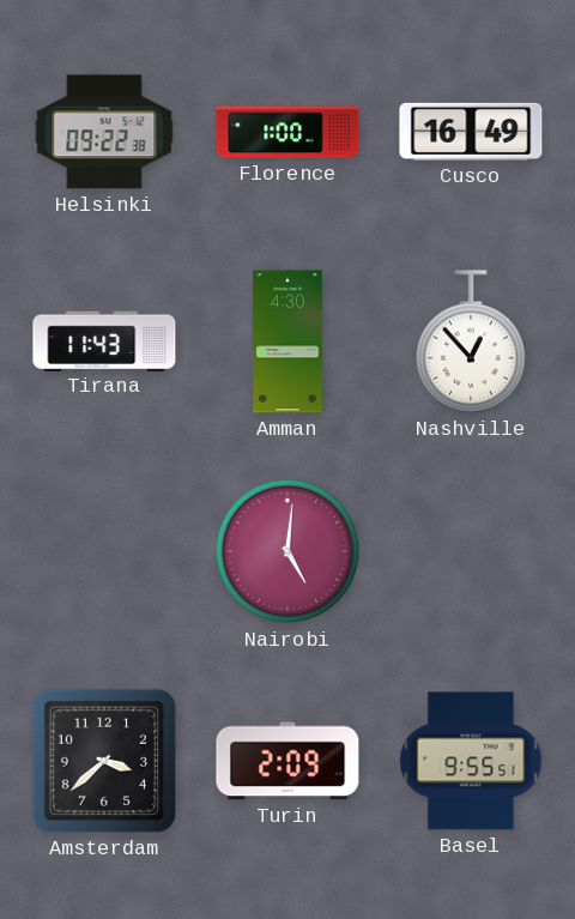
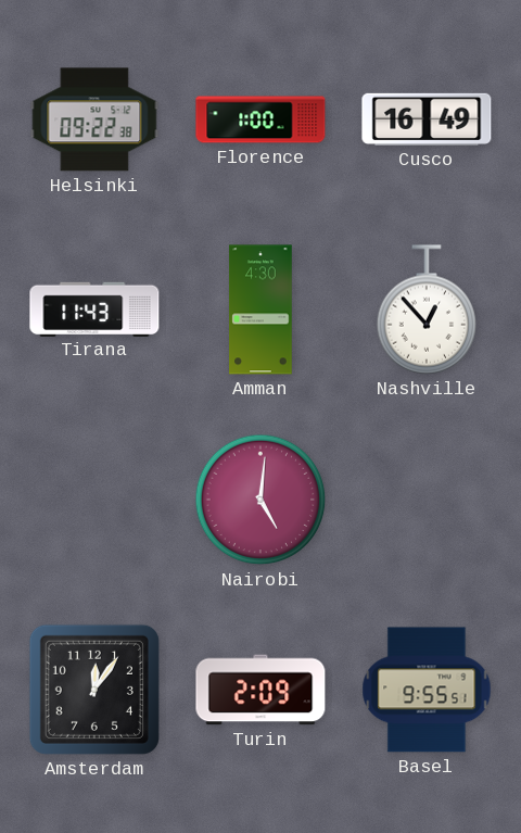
Amsterdam: 3:38 -> 12:06 (94, 690)
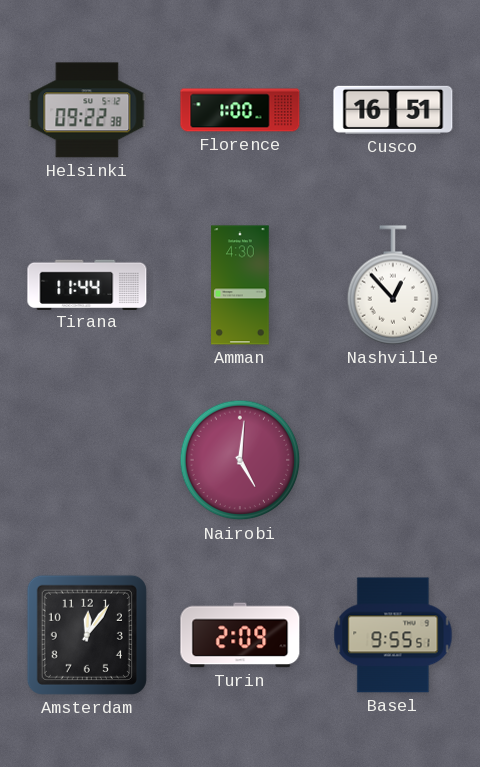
Cusco: 16:49 -> 16:51 (393, 110)
Tirana: 11:43 -> 11:44 (87, 284)
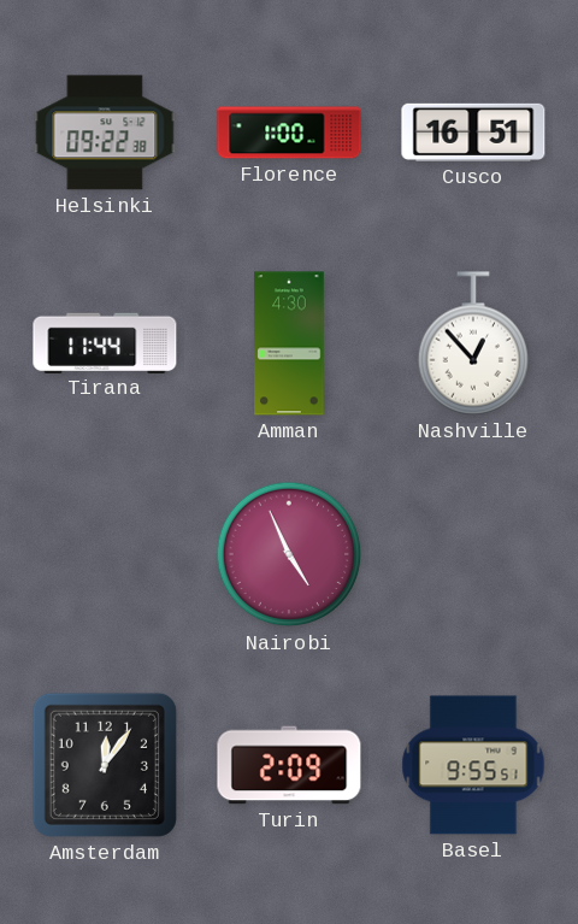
Nairobi: 5:01 -> 4:56 (289, 554)
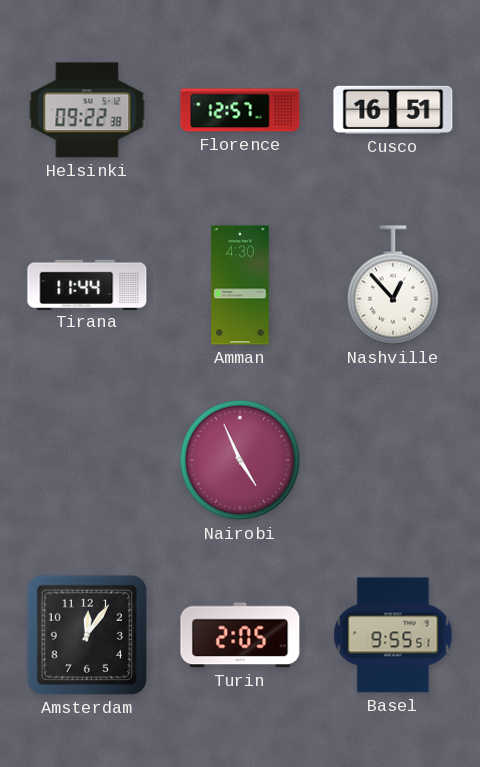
Florence: 1:00 -> 12:57 (240, 110)
Turin: 2:09 -> 2:05 (240, 635)
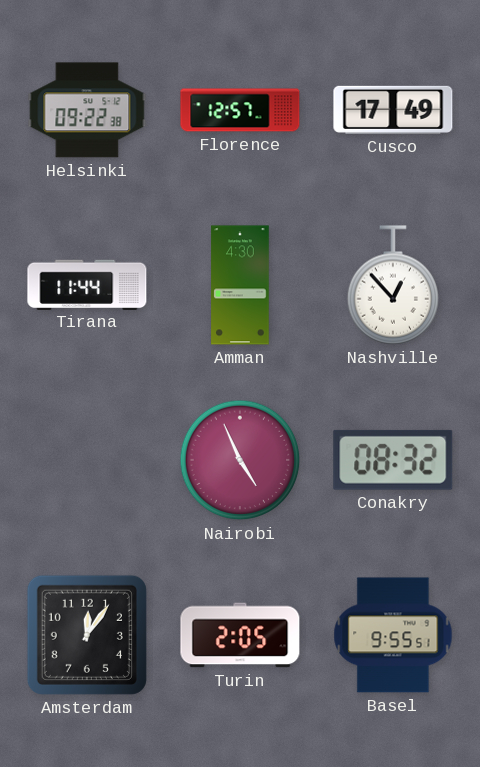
Cusco: 16:51 -> 17:49 (393, 110)
Conakry: none -> 08:32 (393, 460)
